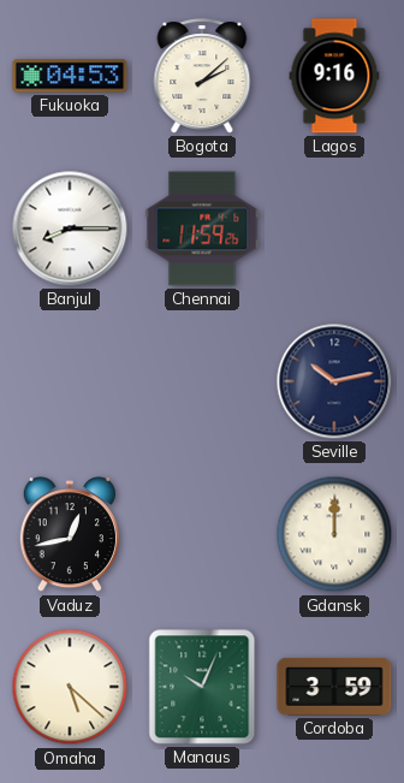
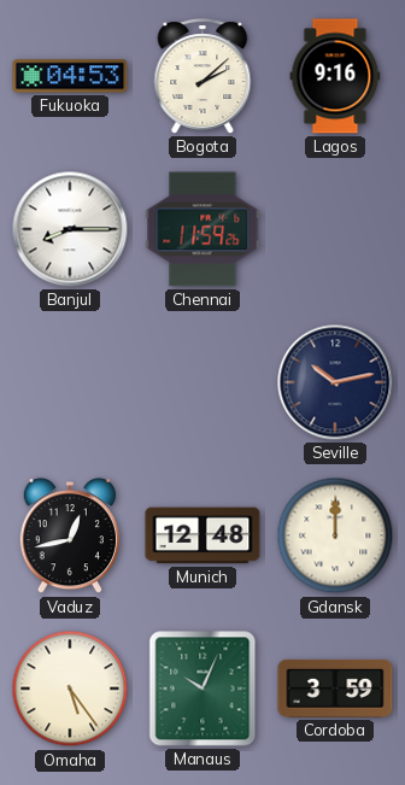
Munich: none -> 12:48 (202, 535)
Omaha: 5:22 -> 5:24 (70, 689)
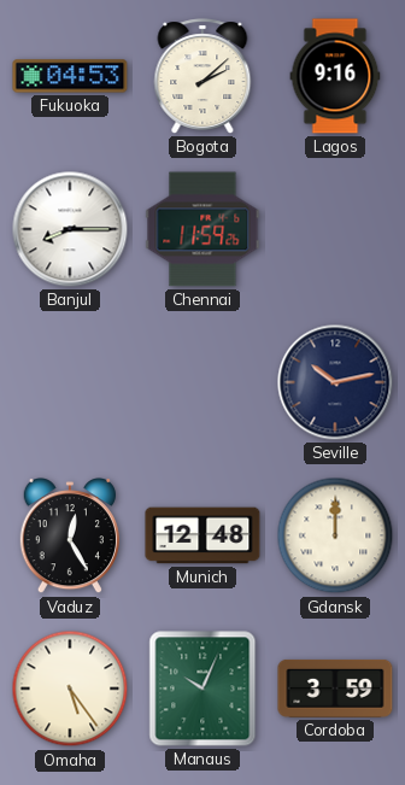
Vaduz: 12:43 -> 12:25 (70, 537)
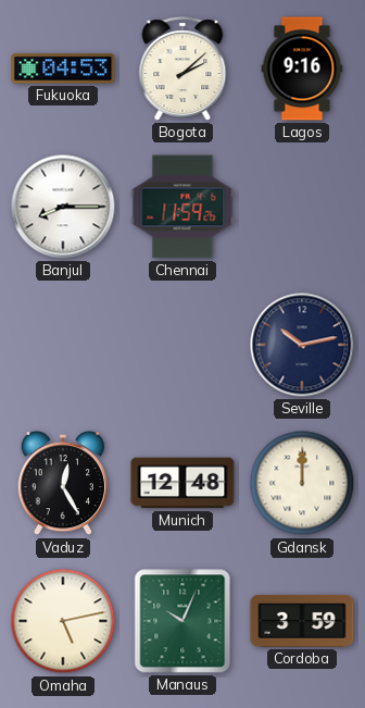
Omaha: 5:24 -> 5:13 (63, 621)
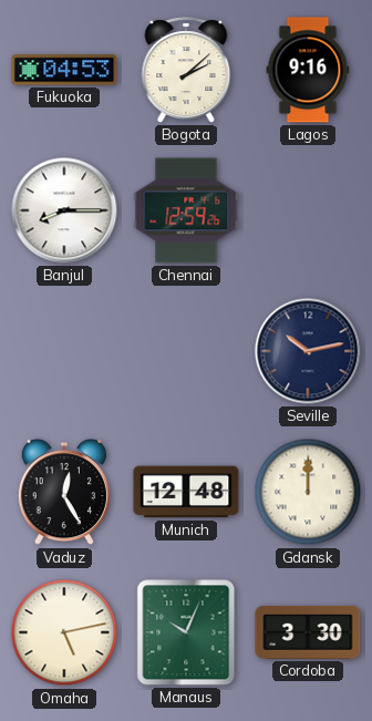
Chennai: 11:59 -> 12:59 (186, 210)
Cordoba: 3:59 -> 3:30 (308, 632)
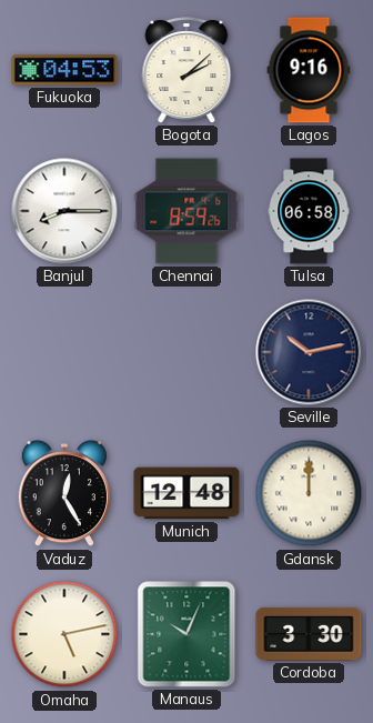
Chennai: 12:59 -> 8:59 (186, 211)
Tulsa: none -> 06:58 (309, 211)
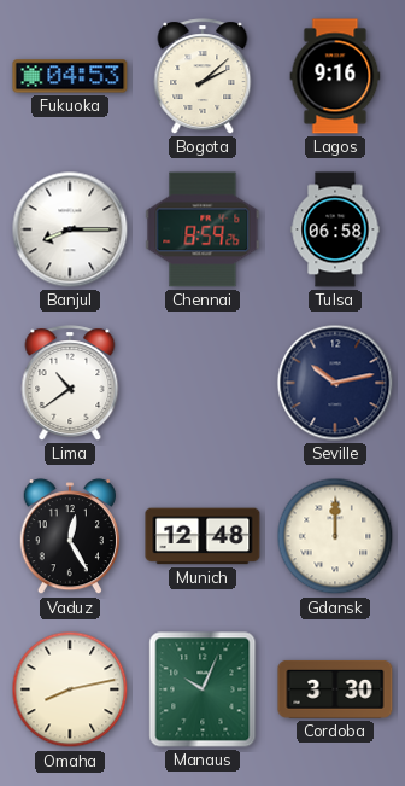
Lima: none -> 10:39 (70, 383)
Omaha: 5:13 -> 8:13 (70, 689)
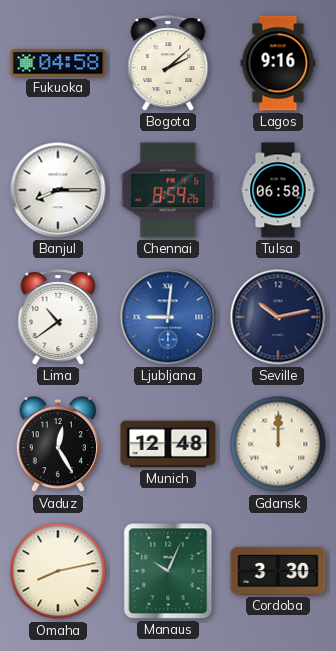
Fukuoka: 04:53 -> 04:58 (58, 63)
Ljubljana: none -> 9:01 (168, 317)
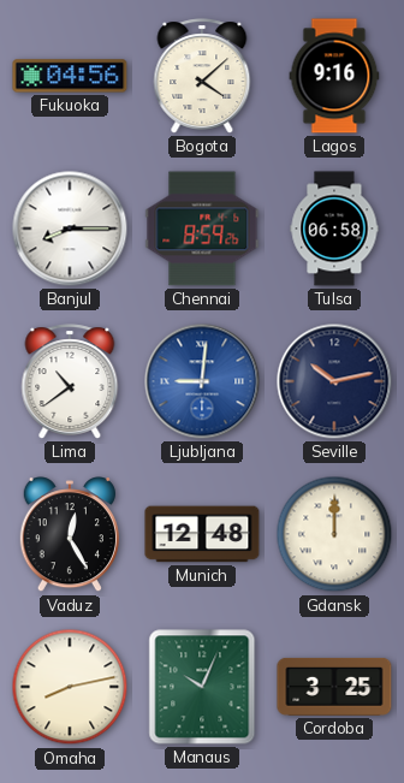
Fukuoka: 04:58 -> 04:56 (70, 76)
Bogota: 2:08 -> 4:08 (202, 76)
Cordoba: 3:30 -> 3:25 (334, 687)
